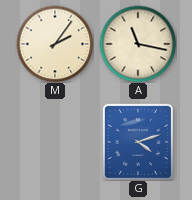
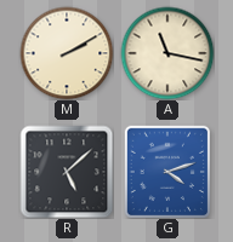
M: 2:06 -> 2:10 (67, 53)
R: none -> 5:08 (67, 172)
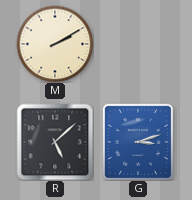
A: 11:17 -> none (167, 53)
G: 4:12 -> 3:12 (137, 141)
